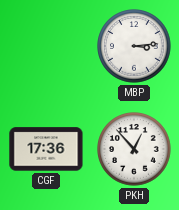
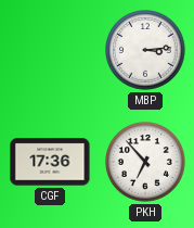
PKH: 12:53 -> 6:53 (145, 162)
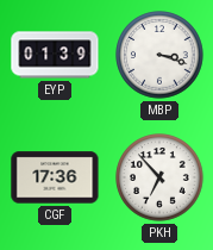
EYP: none -> 01:39 (55, 55)
MBP: 3:14 -> 3:18 (159, 55)
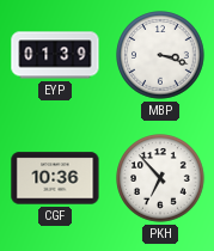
CGF: 17:36 -> 10:36 (55, 178)
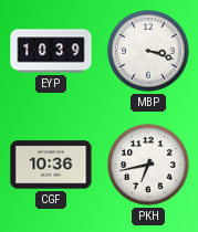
EYP: 01:39 -> 10:39 (51, 51)
PKH: 6:53 -> 6:43 (148, 165)
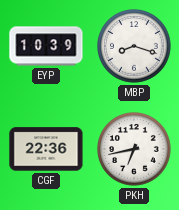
MBP: 3:18 -> 8:18 (134, 46)
CGF: 10:36 -> 22:36 (46, 149)
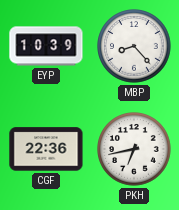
MBP: 8:18 -> 8:23 (134, 46)
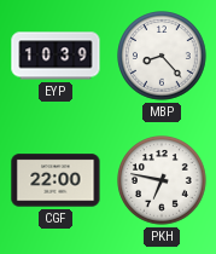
CGF: 22:36 -> 22:00 (56, 180)
PKH: 6:43 -> 6:47 (162, 180)
